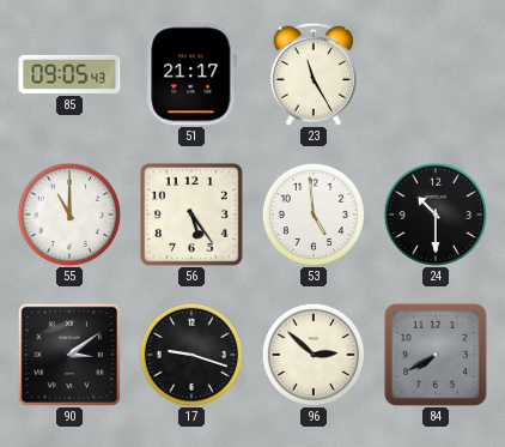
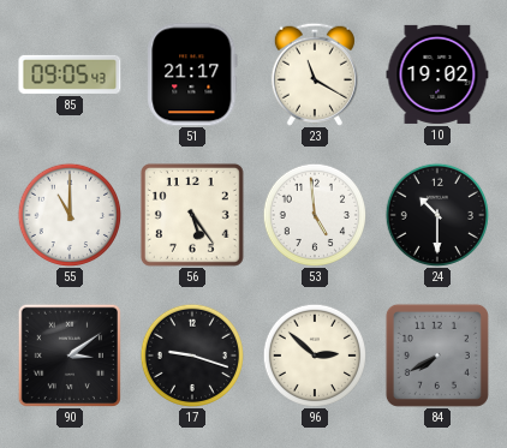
23: 11:25 -> 11:20 (315, 74)
10: none -> 19:02 (437, 74)
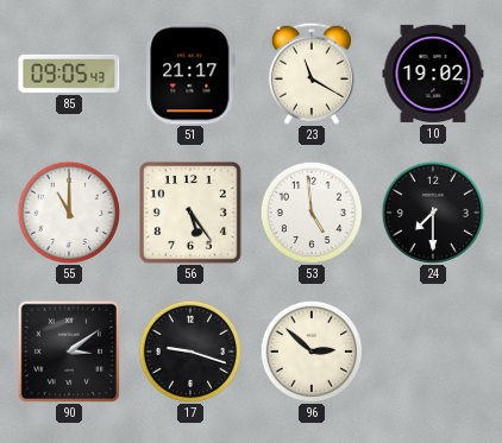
24: 10:30 -> 7:30 (432, 211)
84: 7:40 -> none (437, 356)
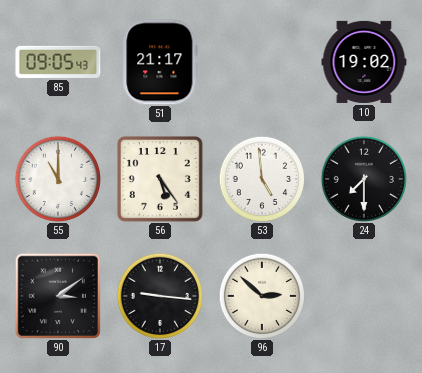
23: 11:20 -> none (312, 74)
17: 9:18 -> 9:16 (159, 295)
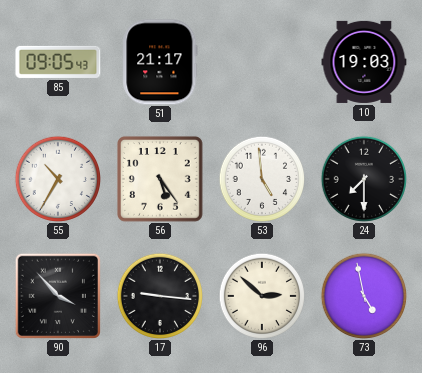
10: 19:02 -> 19:03 (364, 62)
55: 11:00 -> 10:35 (57, 178)
90: 3:09 -> 3:53 (58, 296)
73: none -> 4:58 (363, 295)
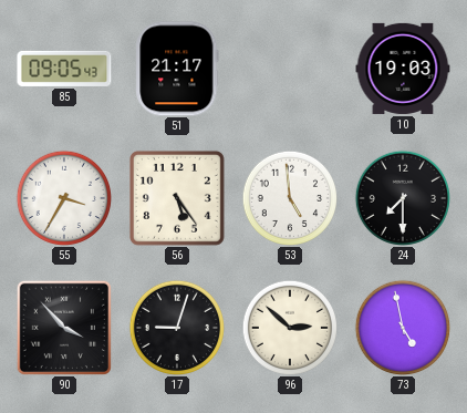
55: 10:35 -> 3:35 (63, 197)
17: 9:16 -> 9:03 (176, 327)
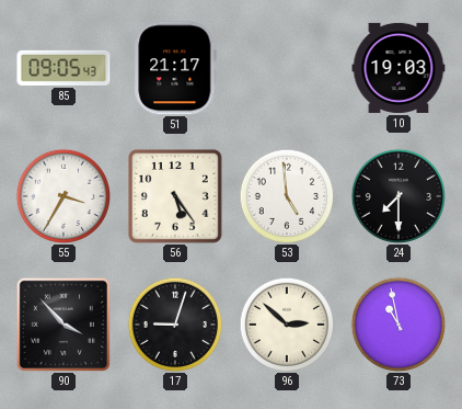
73: 4:58 -> 10:58 (397, 323)
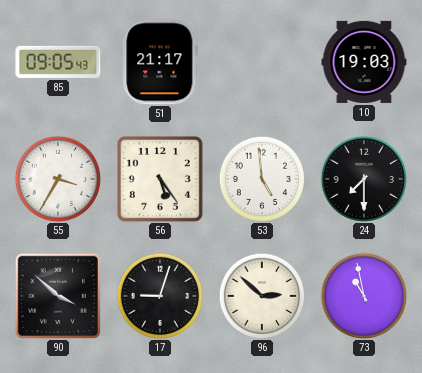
90: 3:53 -> 3:52 (58, 296)
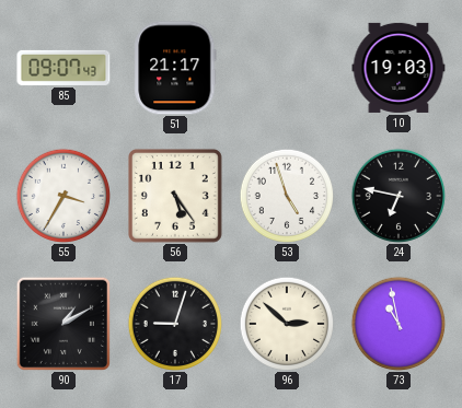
85: 09:05 -> 09:07 (63, 68)
53: 4:59 -> 4:57 (286, 195)
24: 7:30 -> 6:47 (397, 195)
90: 3:52 -> 1:10 (63, 324)
